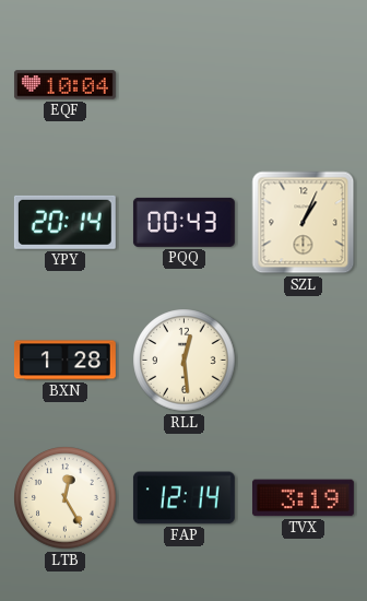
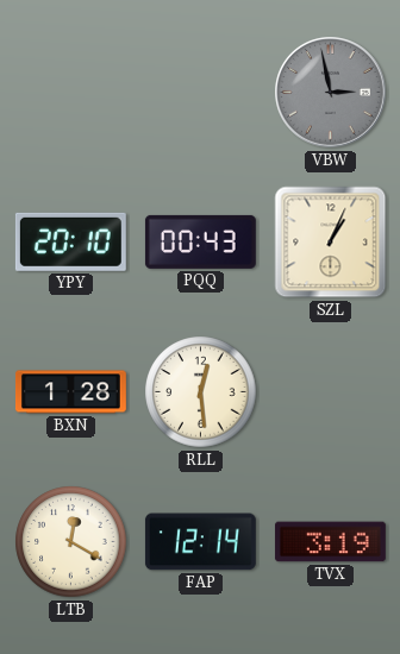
EQF: 10:04 -> none (64, 85)
VBW: none -> 2:58 (331, 93)
YPY: 20:14 -> 20:10 (70, 241)
LTB: 12:25 -> 12:20 (71, 542)
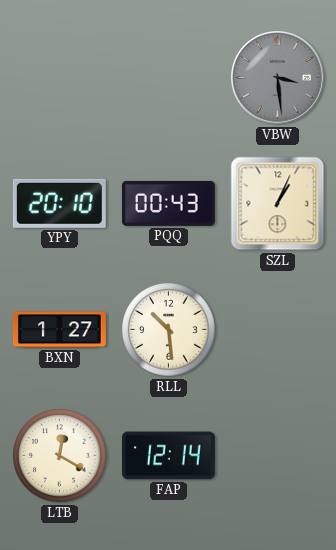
VBW: 2:58 -> 3:29 (278, 78)
BXN: 1:28 -> 1:27 (59, 330)
RLL: 12:29 -> 10:29 (169, 330)
TVX: 3:19 -> none (330, 542)
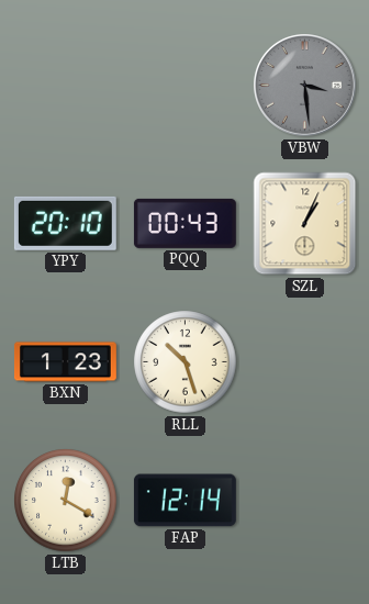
BXN: 1:27 -> 1:23 (65, 362)
RLL: 10:29 -> 10:27 (186, 362)
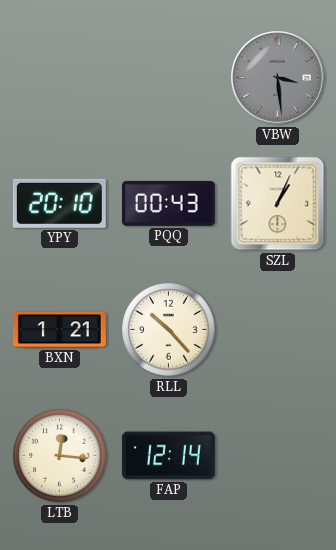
BXN: 1:23 -> 1:21 (59, 330)
RLL: 10:27 -> 10:23 (169, 330)
LTB: 12:20 -> 12:16 (60, 456)
